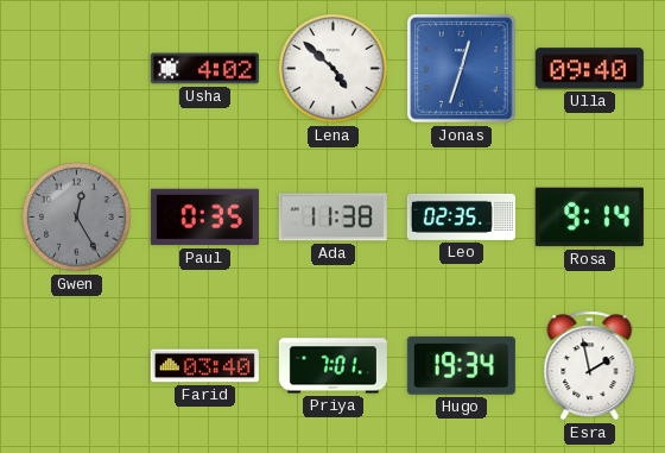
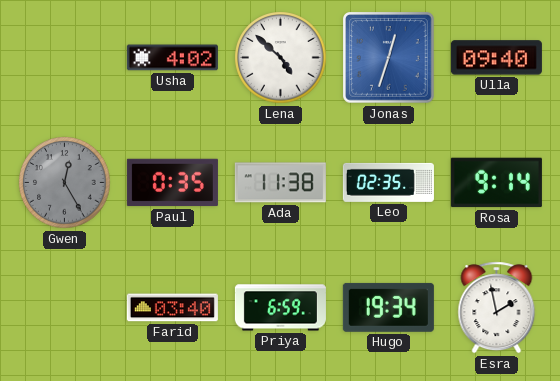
Priya: 7:01 -> 6:59 (280, 308)
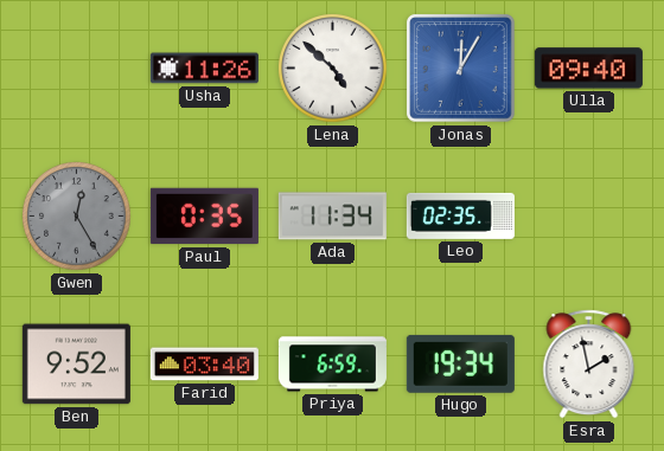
Usha: 4:02 -> 11:26 (204, 69)
Jonas: 12:33 -> 12:05 (461, 69)
Ada: 11:38 -> 11:34 (332, 217)
Rosa: 9:14 -> none (496, 183)
Ben: none -> 9:52 (76, 365)
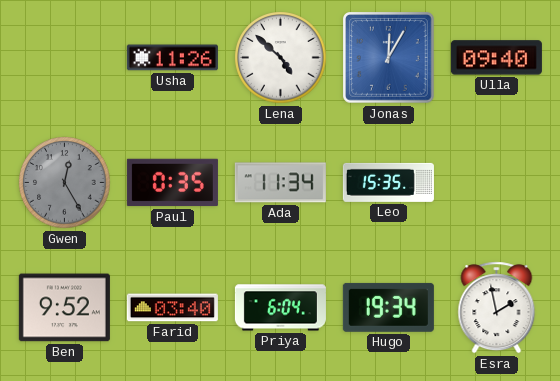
Leo: 02:35 -> 15:35 (388, 182)
Priya: 6:59 -> 6:04 (280, 308)
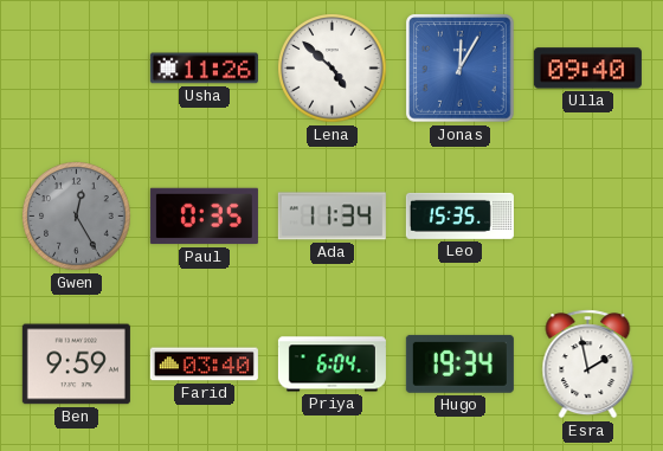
Ben: 9:52 -> 9:59 (76, 365)
